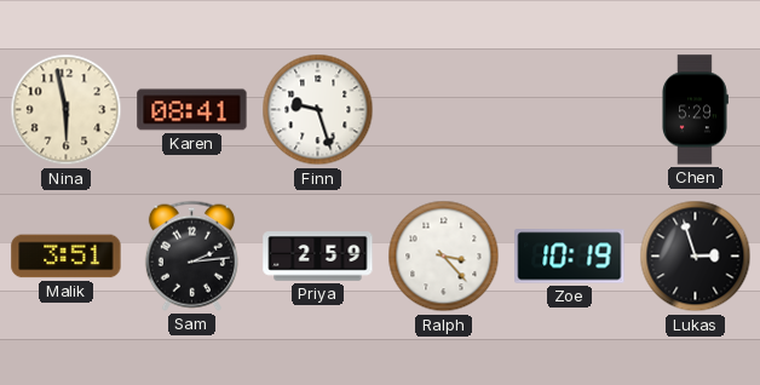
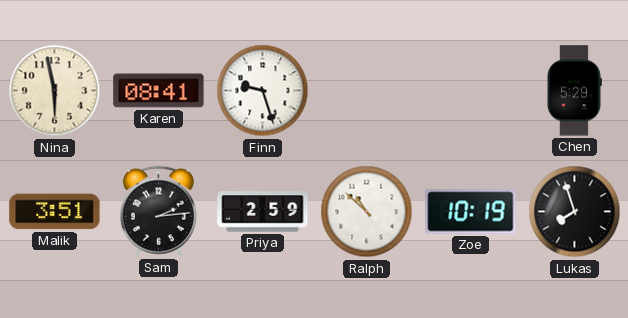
Ralph: 3:23 -> 10:52 (367, 212)
Lukas: 2:57 -> 7:57 (575, 212)
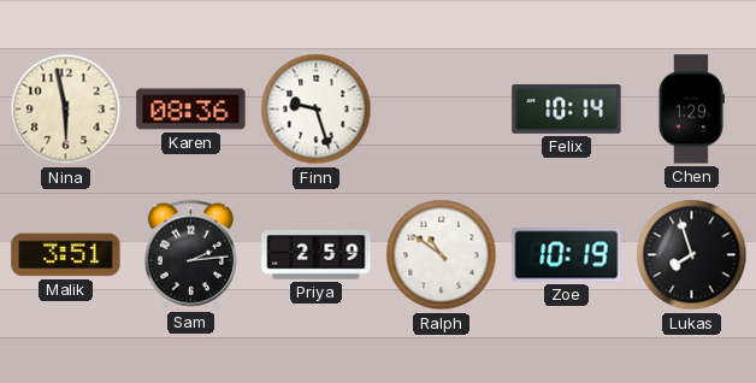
Karen: 08:41 -> 08:36 (191, 110)
Felix: none -> 10:14 (567, 108)
Chen: 5:29 -> 1:29 (692, 110)
Ralph: 10:52 -> 10:51 (442, 255)
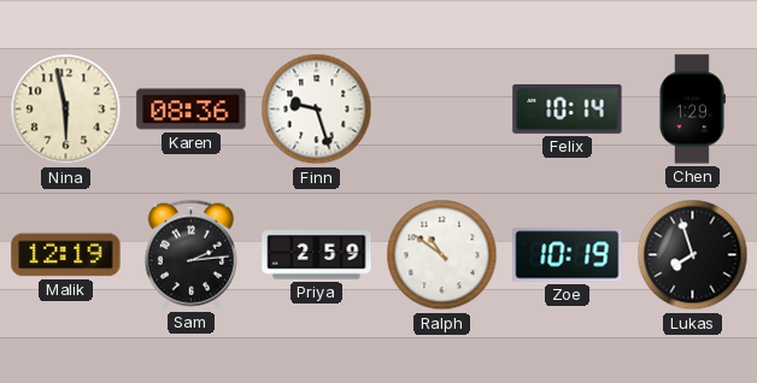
Malik: 3:51 -> 12:19 (66, 255)
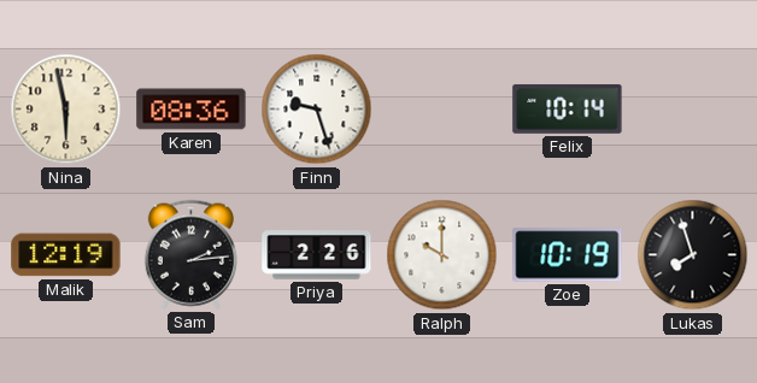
Chen: 1:29 -> none (693, 110)
Priya: 2:59 -> 2:26 (317, 255)
Ralph: 10:51 -> 10:00 (442, 255)
